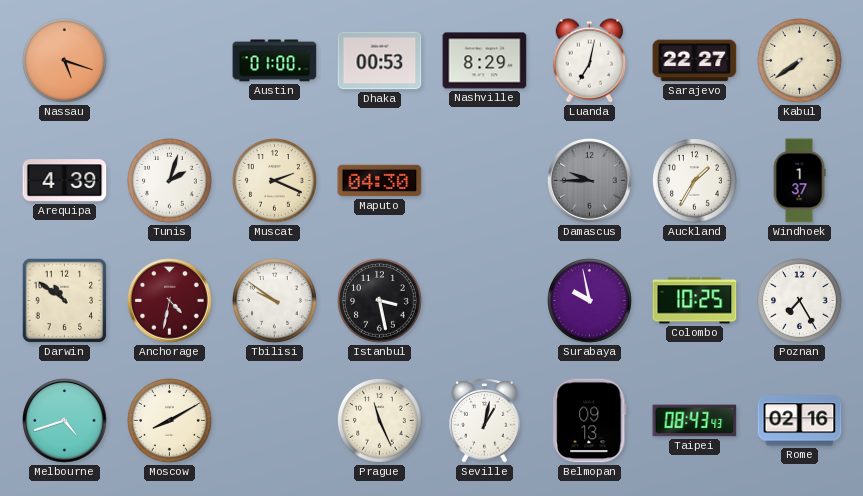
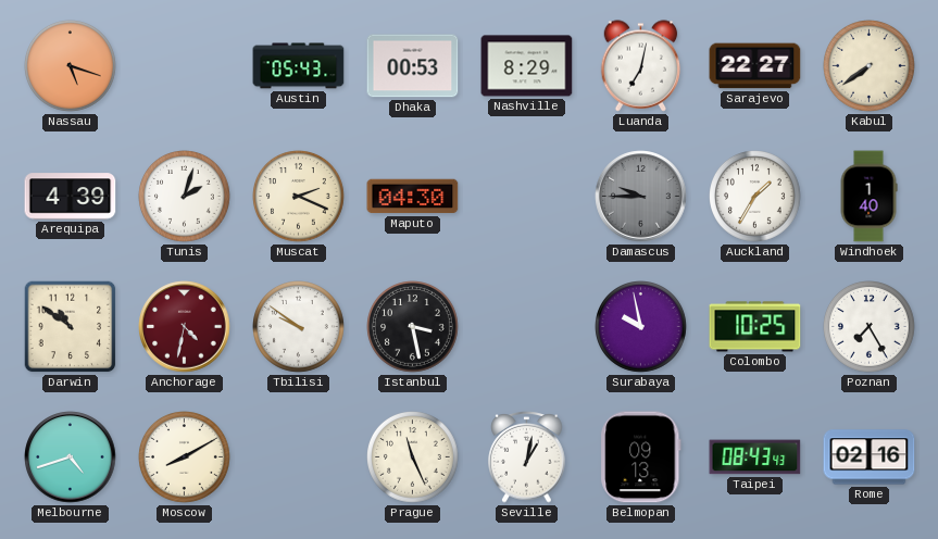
Austin: 01:00 -> 05:43 (299, 66)
Windhoek: 1:37 -> 1:40 (868, 197)
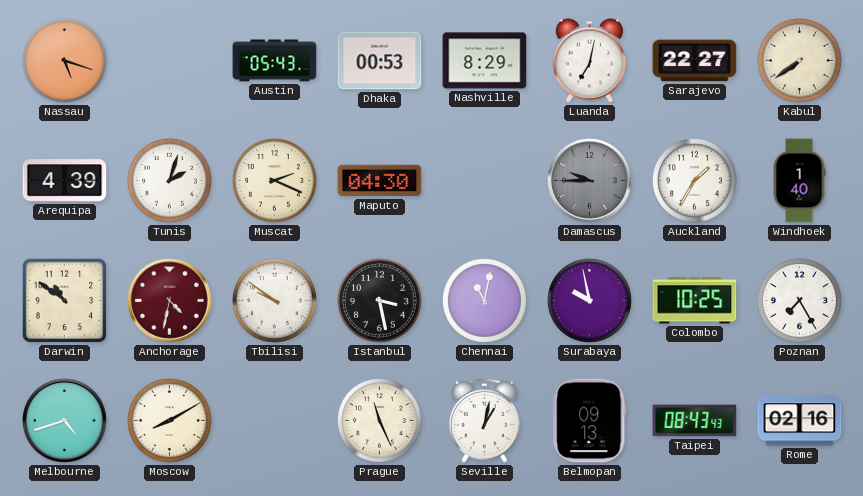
Chennai: none -> 11:02 (485, 301)
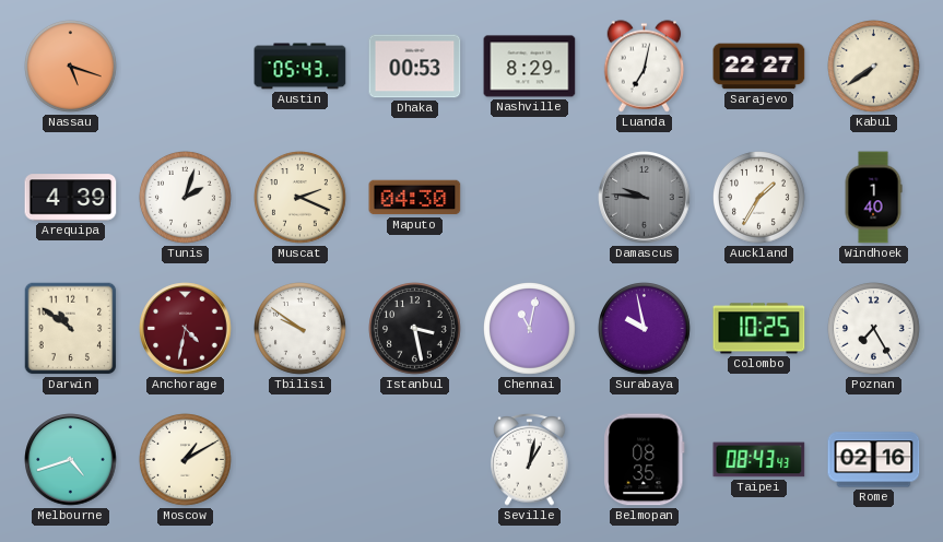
Damascus: 9:45 -> 9:46 (645, 198)
Moscow: 8:10 -> 1:10 (186, 460)
Prague: 11:26 -> none (380, 421)
Belmopan: 09:13 -> 08:35 (645, 460)
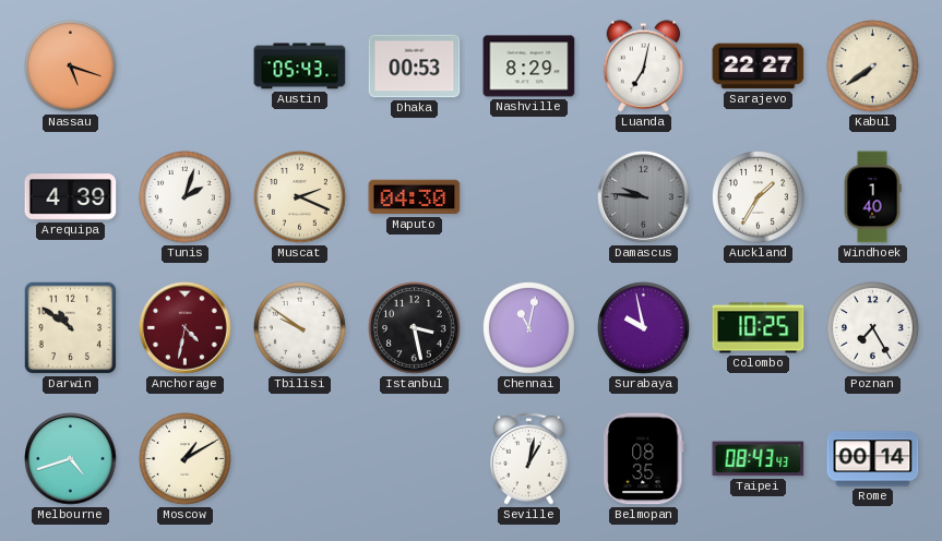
Rome: 02:16 -> 00:14 (873, 459)
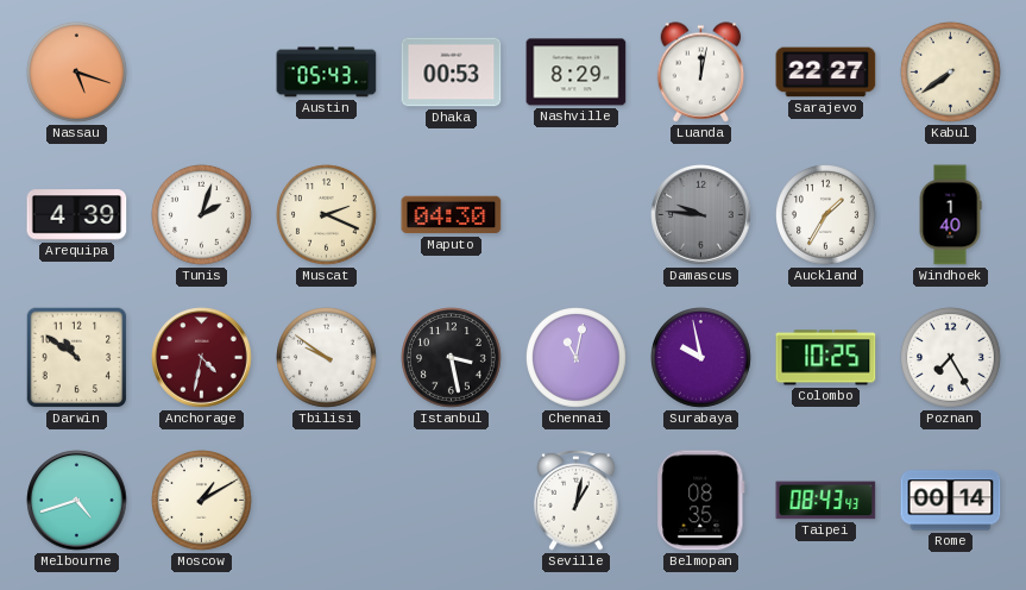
Luanda: 7:02 -> 12:02 (701, 73)
